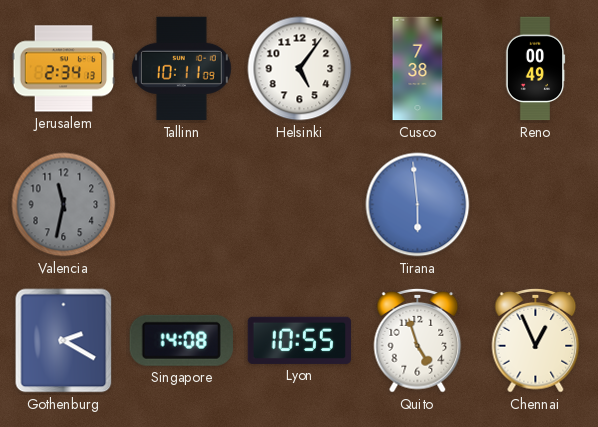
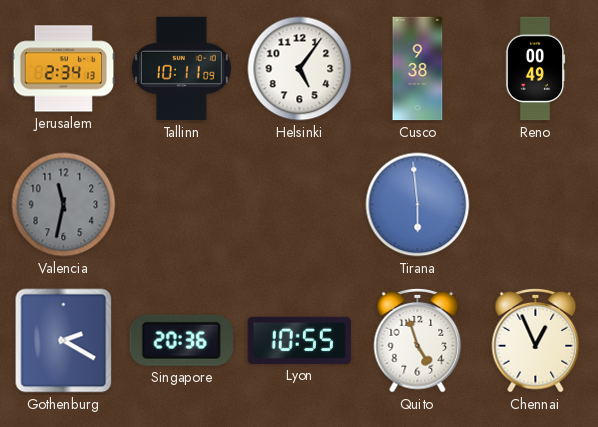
Cusco: 7:38 -> 9:38 (418, 69)
Singapore: 14:08 -> 20:36 (181, 340)
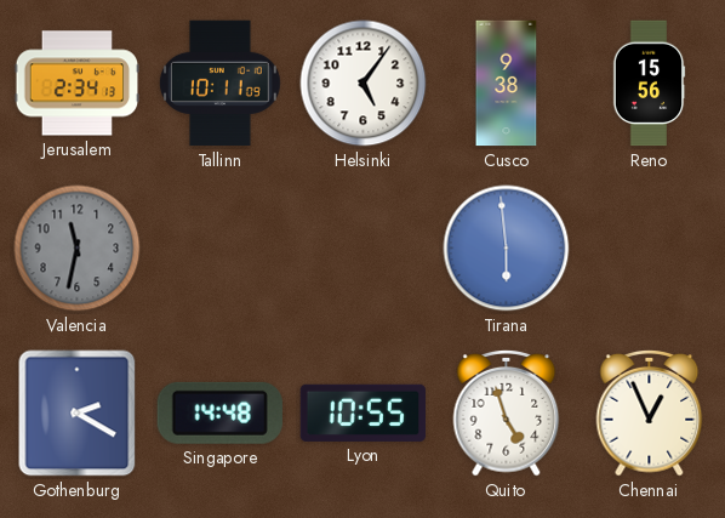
Reno: 00:49 -> 15:56 (649, 84)
Singapore: 20:36 -> 14:48 (219, 412)
